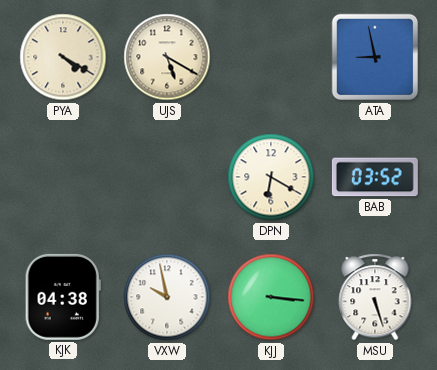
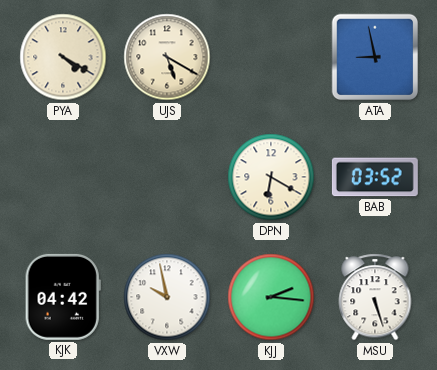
KJK: 04:38 -> 04:42 (63, 297)
KJJ: 3:16 -> 2:16 (271, 297)
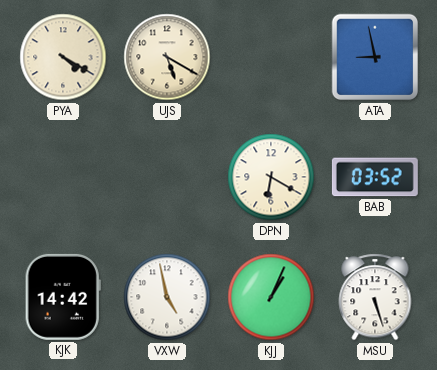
KJK: 04:42 -> 14:42 (63, 297)
VXW: 9:58 -> 4:58 (167, 297)
KJJ: 2:16 -> 1:04 (271, 297)
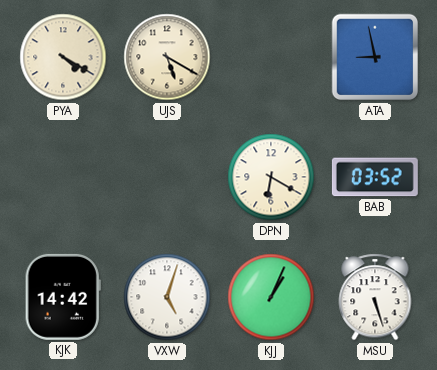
VXW: 4:58 -> 5:03 (167, 297)
